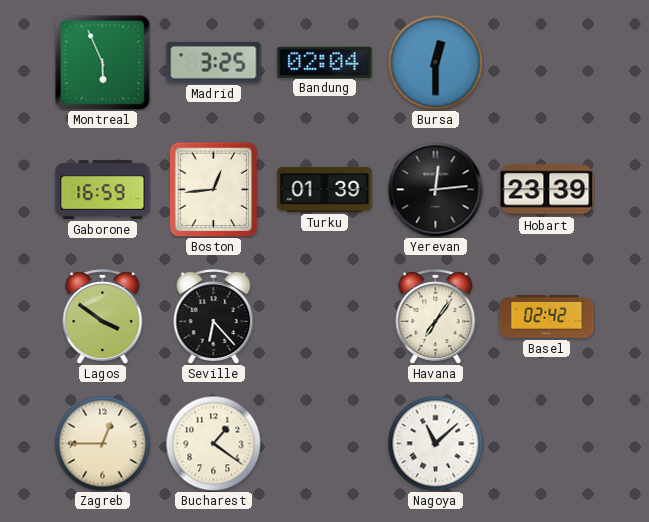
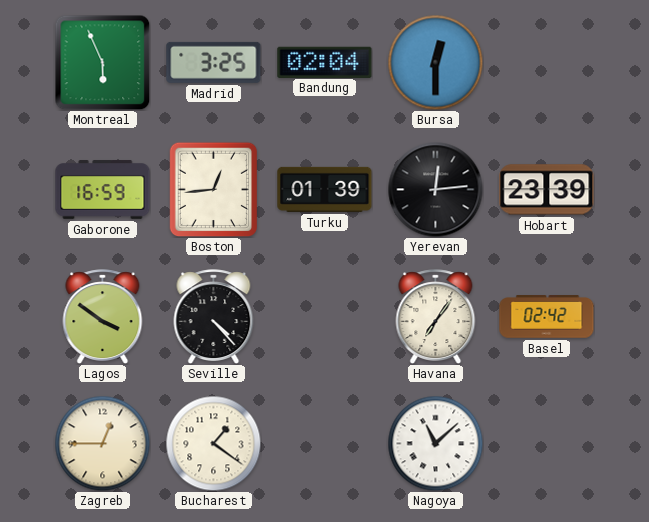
Seville: 6:23 -> 4:23 (214, 316)
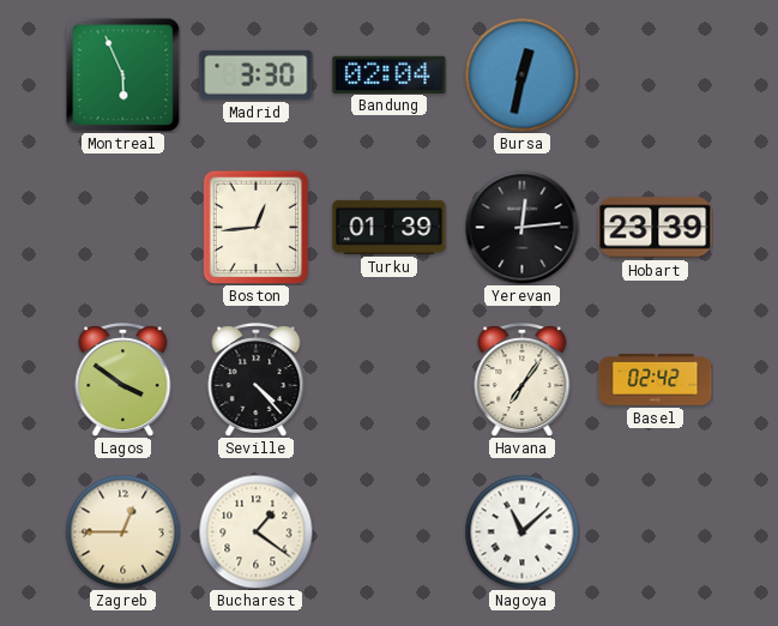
Madrid: 3:25 -> 3:30 (257, 74)
Bursa: 12:30 -> 12:32 (521, 74)
Gaborone: 16:59 -> none (103, 190)
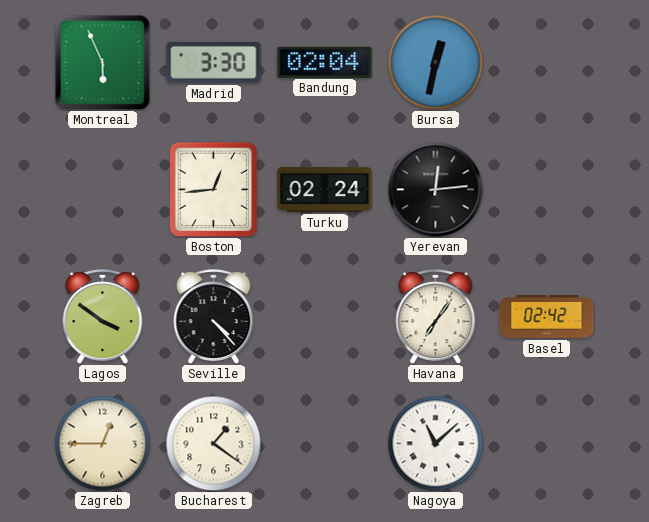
Turku: 01:39 -> 02:24 (325, 189)
Hobart: 23:39 -> none (656, 228)
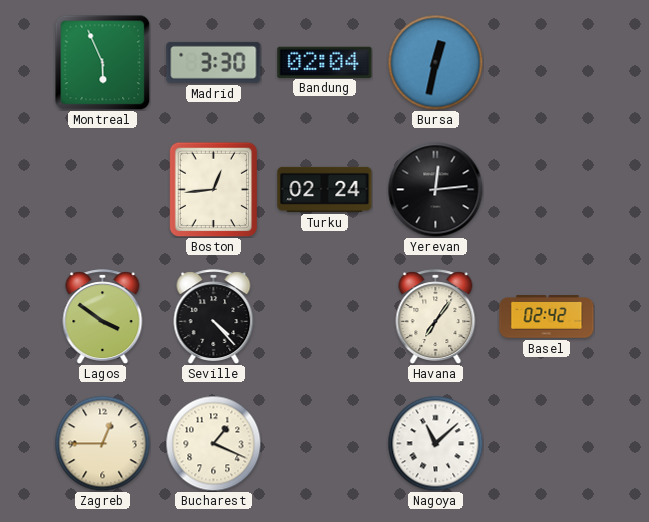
Bucharest: 1:21 -> 1:19 (213, 443)
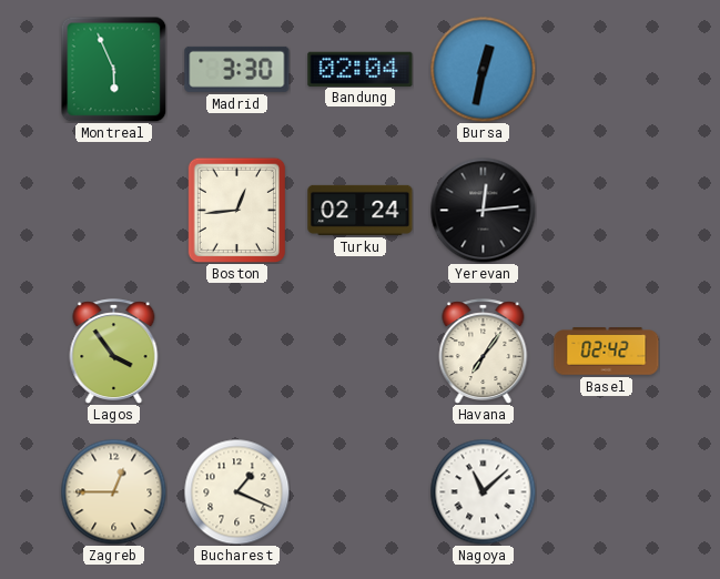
Lagos: 3:51 -> 3:54 (114, 351)
Seville: 4:23 -> none (214, 316)
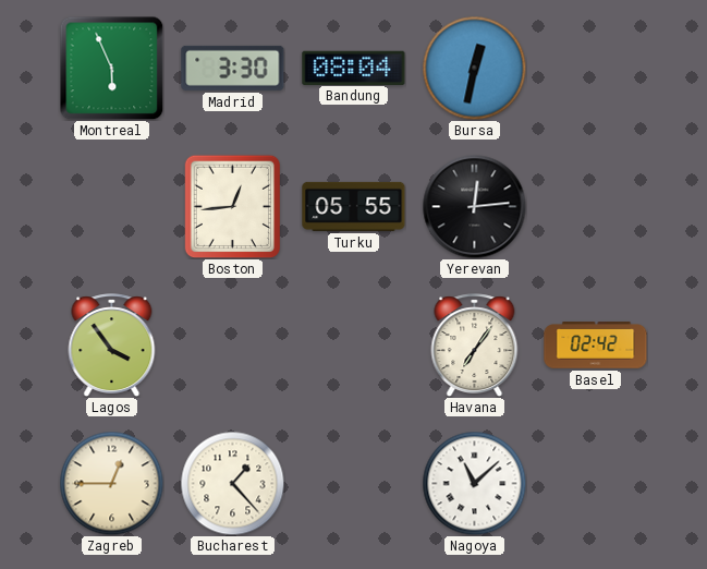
Bandung: 02:04 -> 08:04 (354, 68)
Turku: 02:24 -> 05:55 (354, 206)
Bucharest: 1:19 -> 1:23 (232, 483)
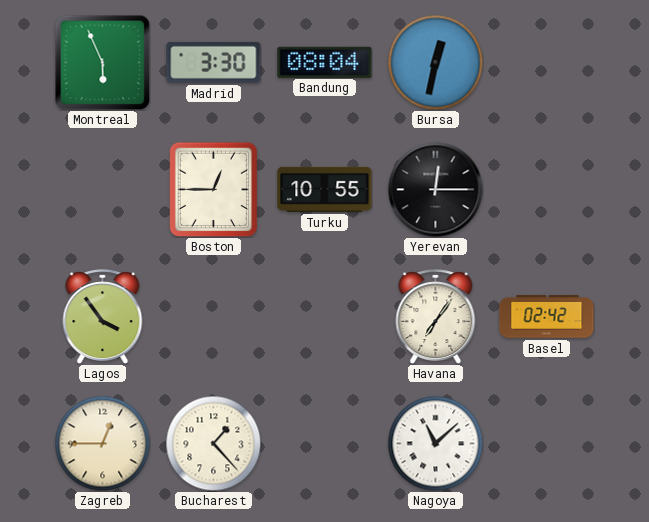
Boston: 12:44 -> 12:45 (214, 189)
Turku: 05:55 -> 10:55 (325, 189)
Yerevan: 12:14 -> 12:15 (435, 189)
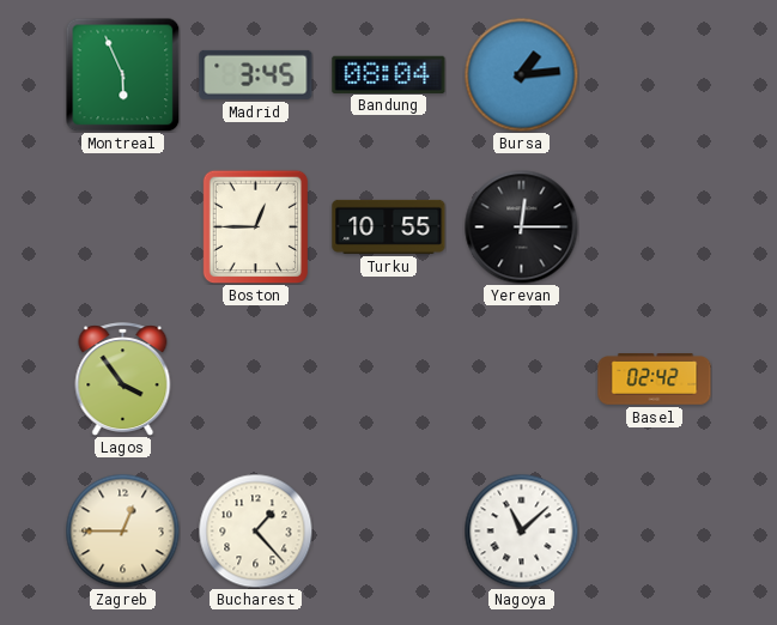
Madrid: 3:30 -> 3:45 (256, 74)
Bursa: 12:32 -> 1:14 (521, 74)
Havana: 7:06 -> none (436, 316)
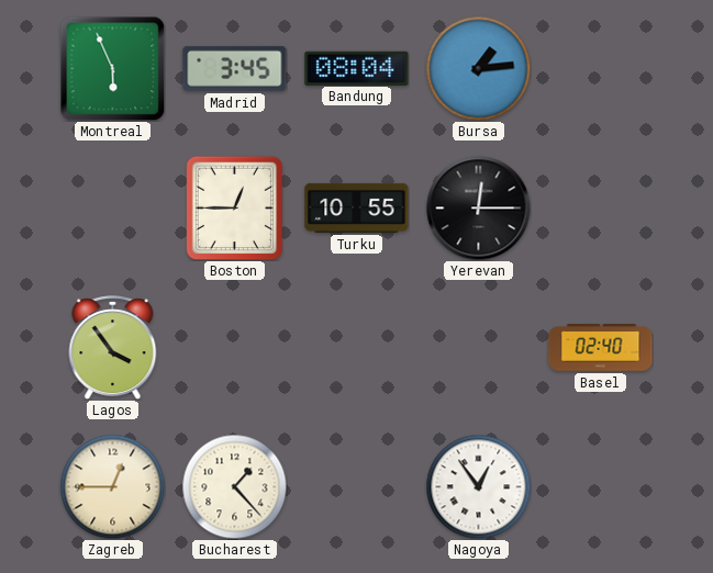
Basel: 02:42 -> 02:40 (601, 348)
Nagoya: 11:08 -> 12:54 (478, 486)
